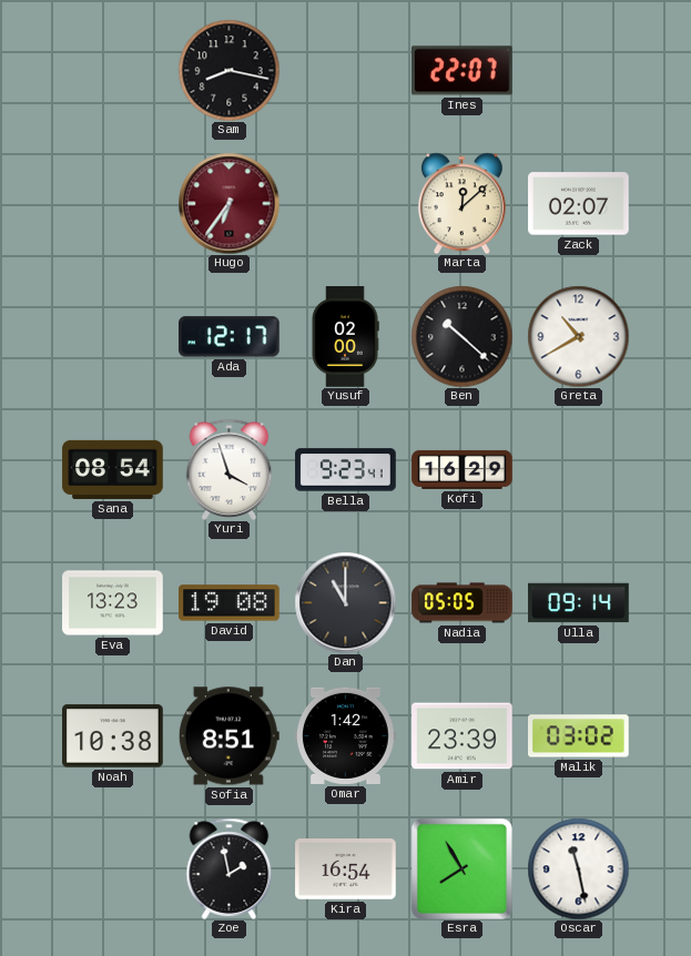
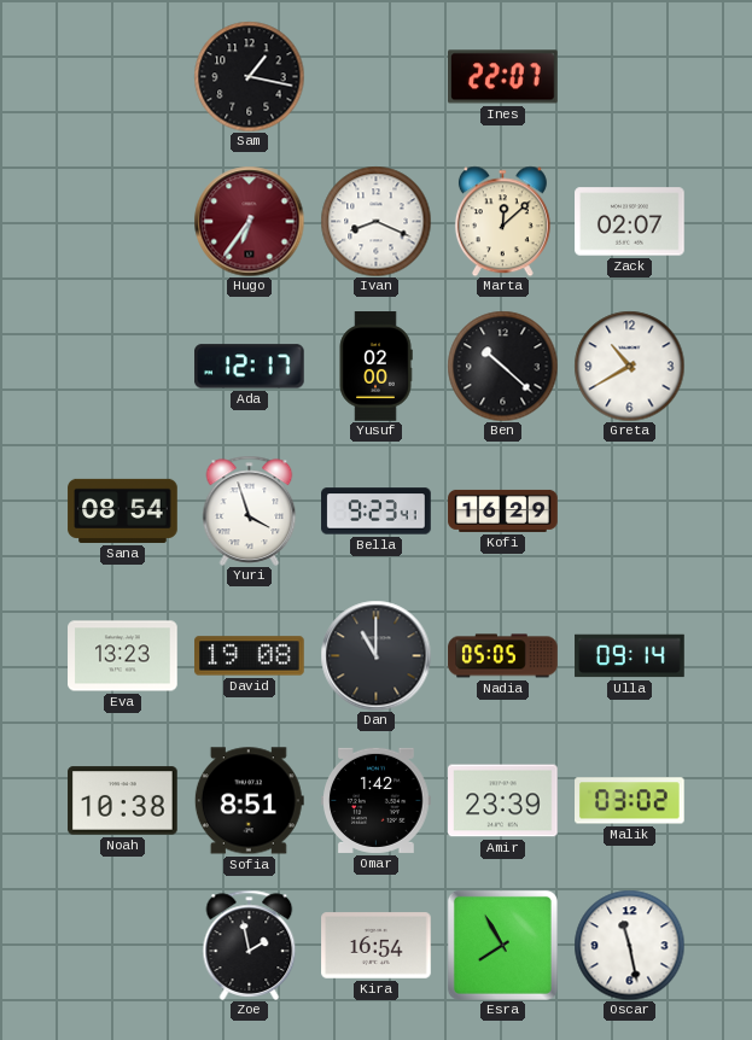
Sam: 8:17 -> 1:17 (249, 76)
Ivan: none -> 8:19 (375, 221)
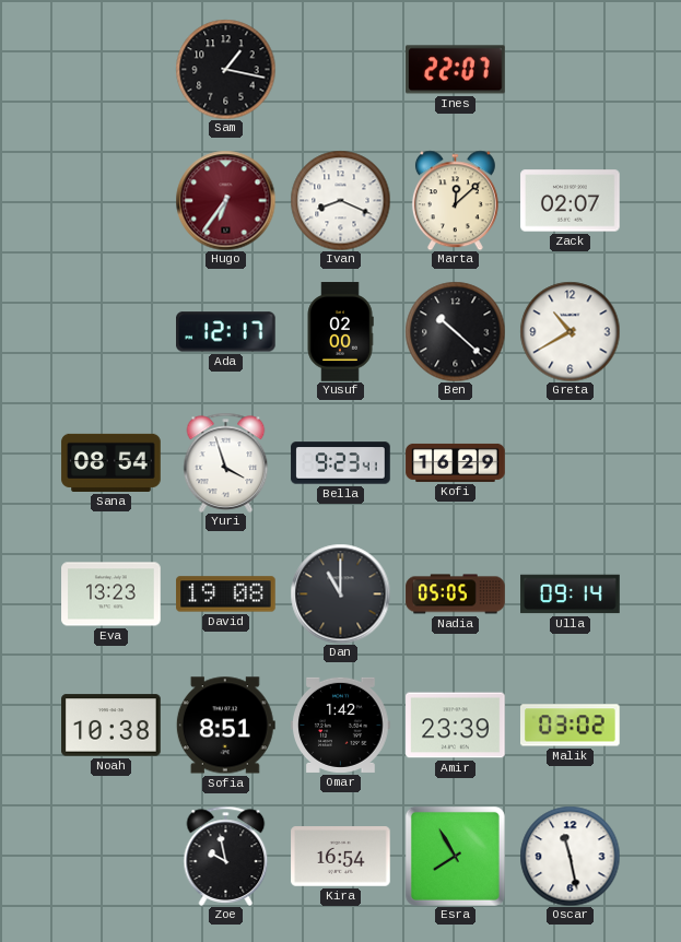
Zoe: 1:58 -> 9:58 (226, 856)
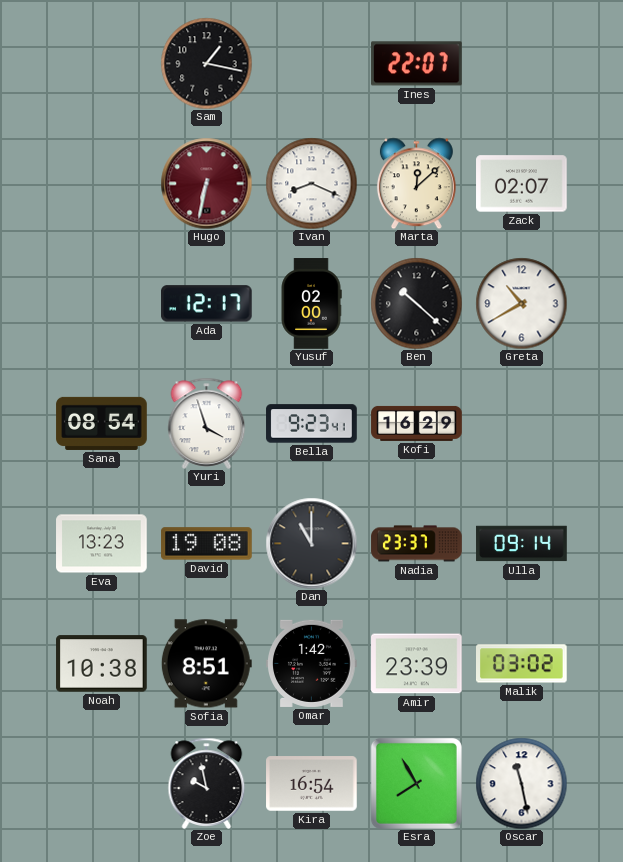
Hugo: 6:36 -> 6:32 (206, 183)
Nadia: 05:05 -> 23:37 (417, 544)
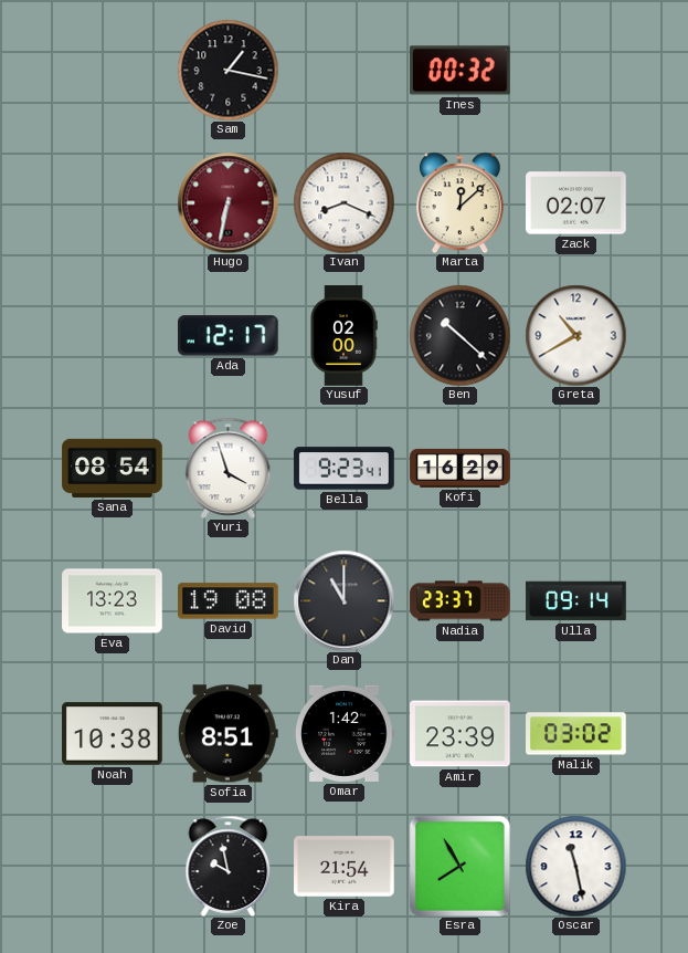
Ines: 22:07 -> 00:32 (461, 71)
Kira: 16:54 -> 21:54 (345, 867)
